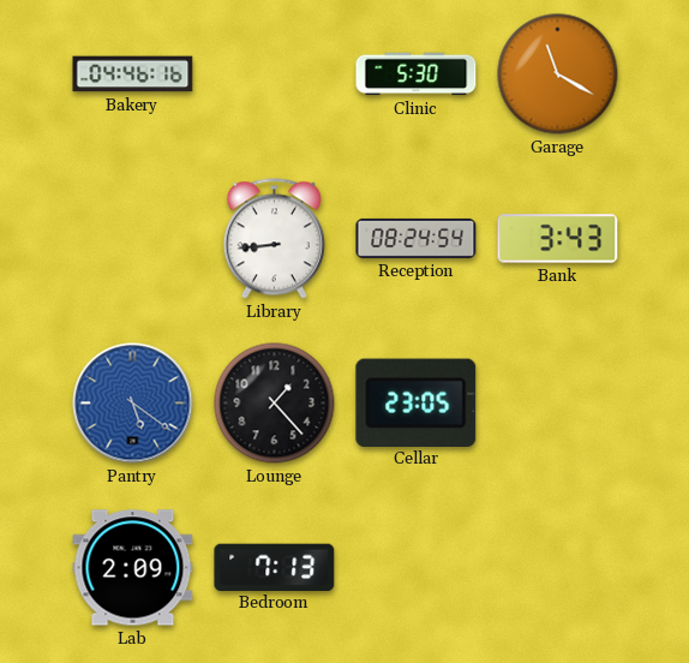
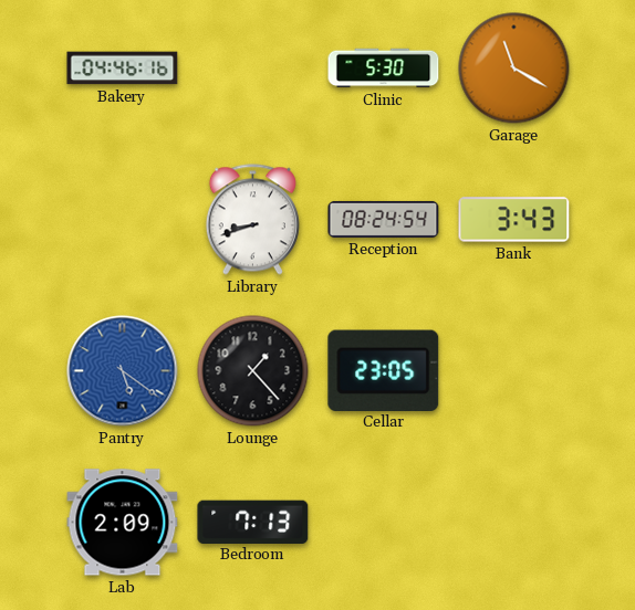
Library: 8:44 -> 8:42 (252, 220)
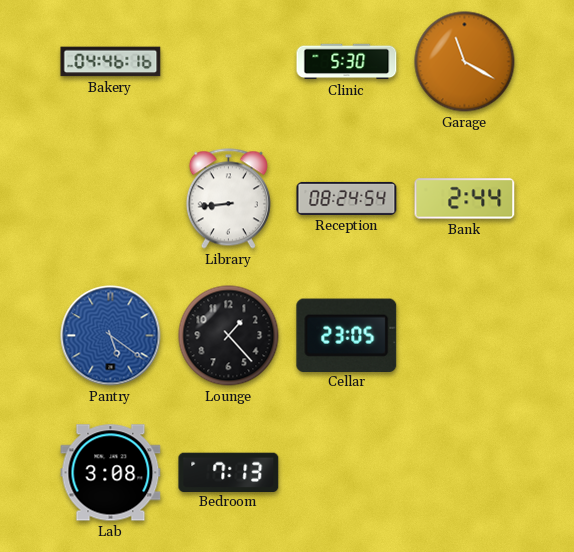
Library: 8:42 -> 8:44 (228, 199)
Bank: 3:43 -> 2:44 (465, 199)
Lab: 2:09 -> 3:08 (111, 473)
